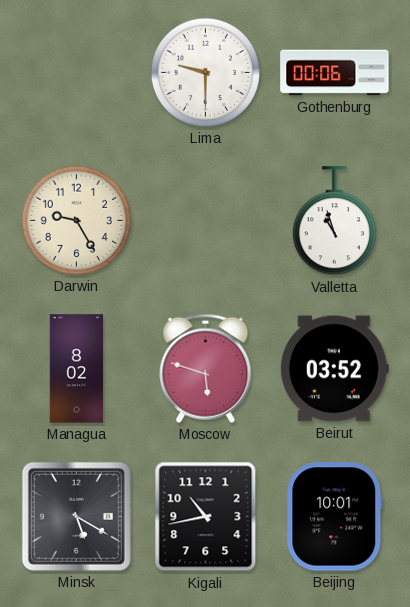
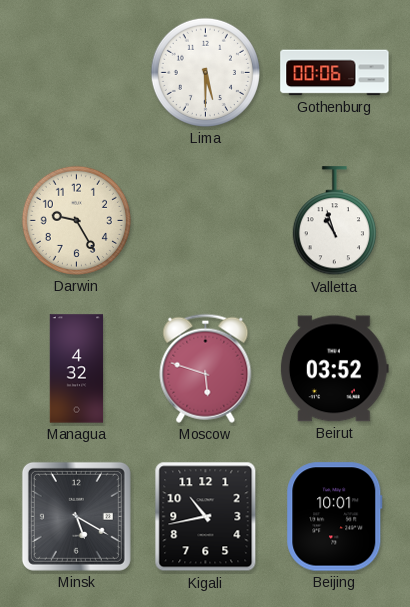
Lima: 9:30 -> 5:30 (205, 72)
Managua: 8:02 -> 4:32 (77, 369)
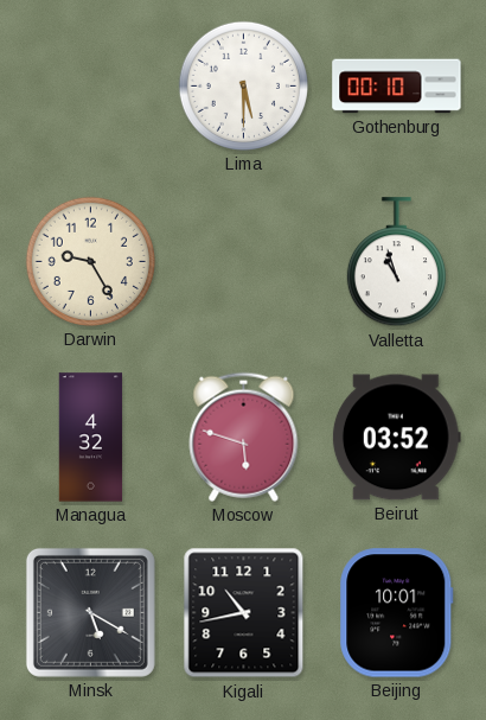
Gothenburg: 00:06 -> 00:10 (397, 87)
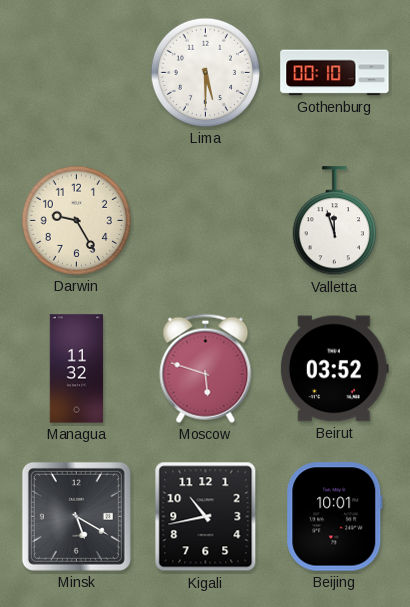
Valletta: 10:57 -> 11:57 (334, 221)
Managua: 4:32 -> 11:32 (77, 369)
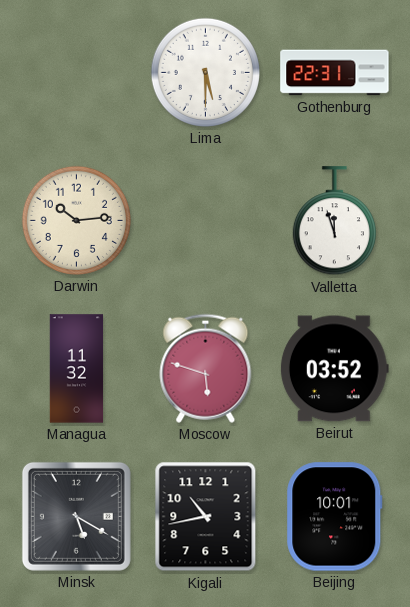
Gothenburg: 00:10 -> 22:31 (335, 73)
Darwin: 9:25 -> 10:14 (76, 220)
